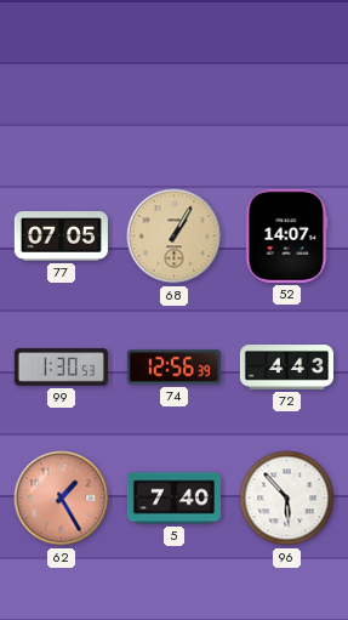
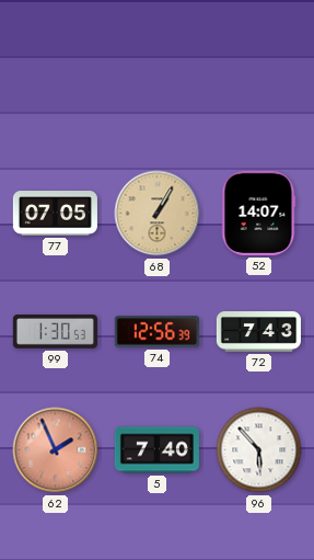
72: 4:43 -> 7:43 (258, 332)
62: 1:25 -> 1:56 (56, 450)
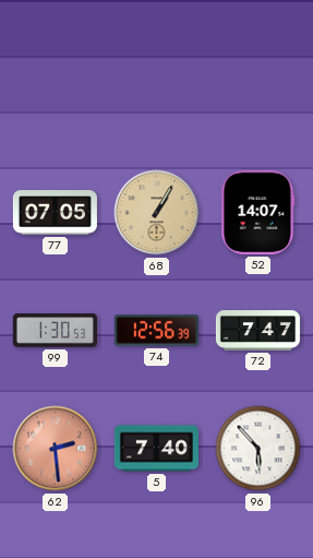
72: 7:43 -> 7:47 (257, 331)
62: 1:56 -> 2:29 (56, 449)
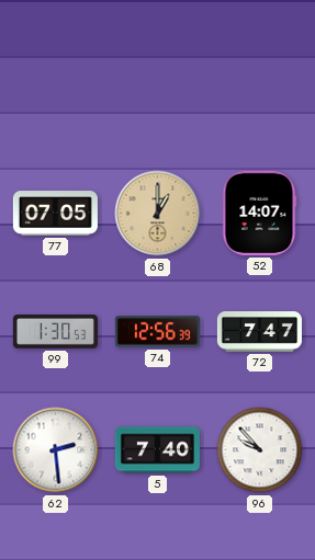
68: 1:05 -> 1:00 (158, 214)
62 dial: salmon -> white (56, 450)
96: 5:53 -> 9:53 (260, 450)
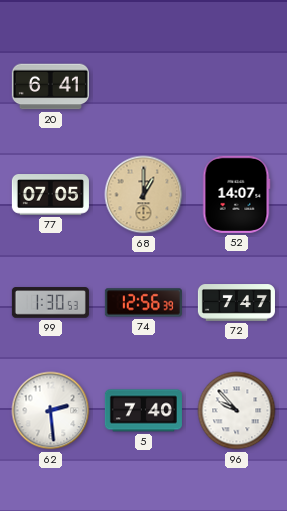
20: none -> 6:41 (50, 87)
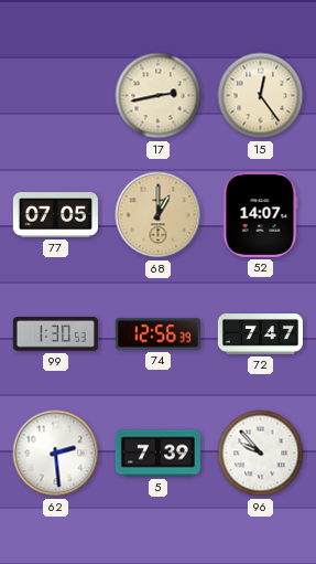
20: 6:41 -> none (50, 87)
17: none -> 2:43 (159, 96)
15: none -> 12:24 (261, 96)
5: 7:40 -> 7:39 (157, 454)
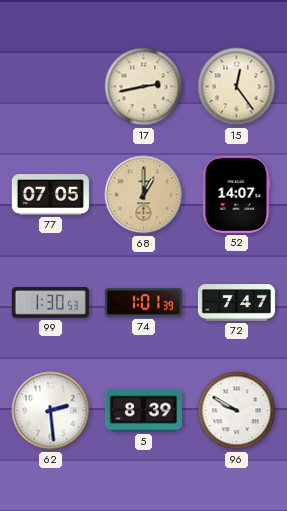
74: 12:56 -> 1:01 (143, 303)
5: 7:39 -> 8:39 (143, 411)
96: 9:53 -> 9:50 (237, 411)
